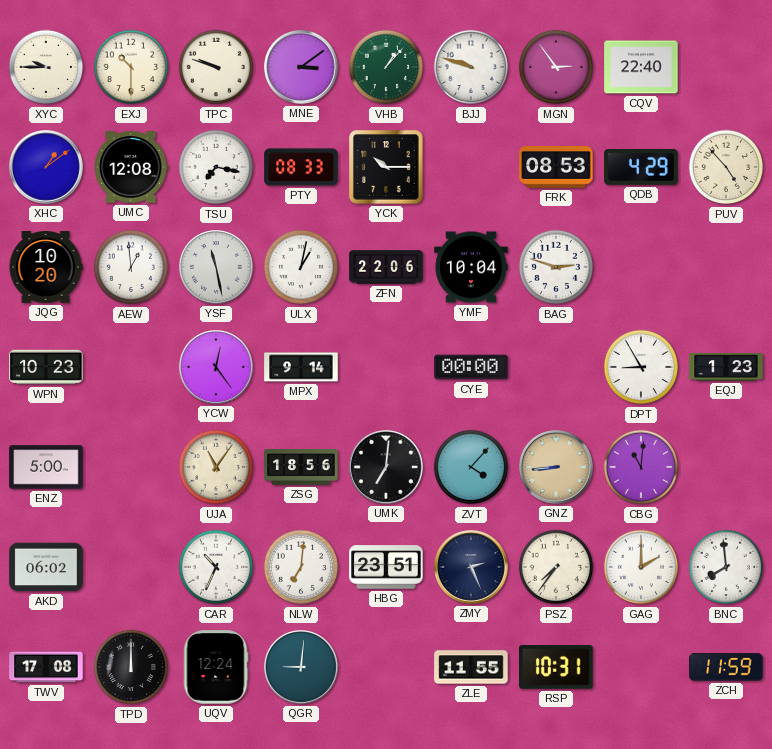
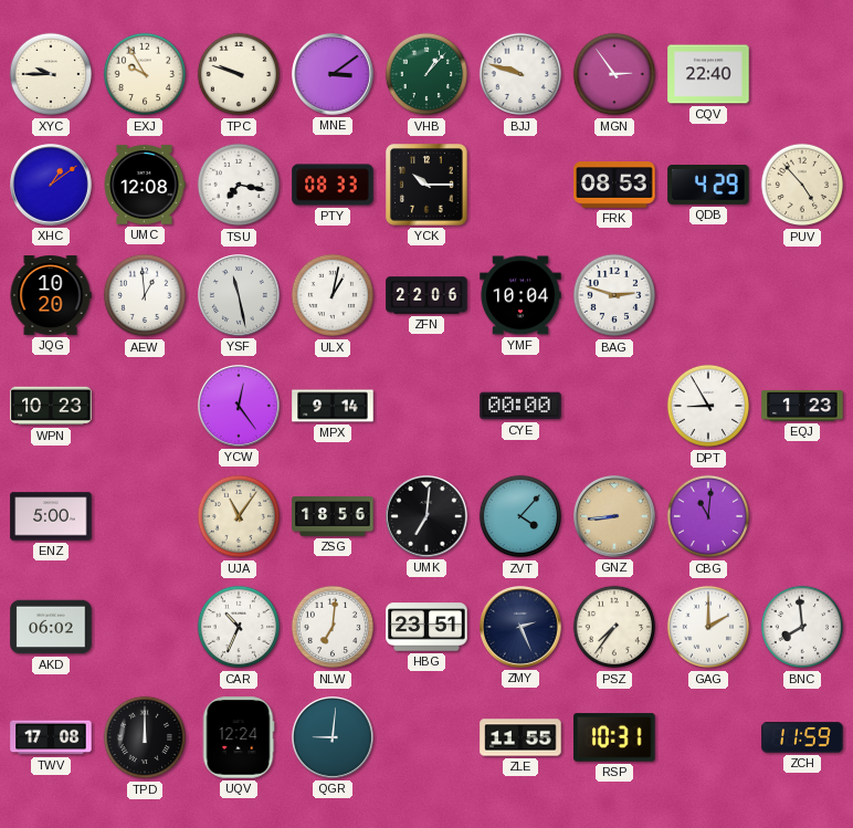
EXJ: 10:30 -> 9:55 (145, 74)
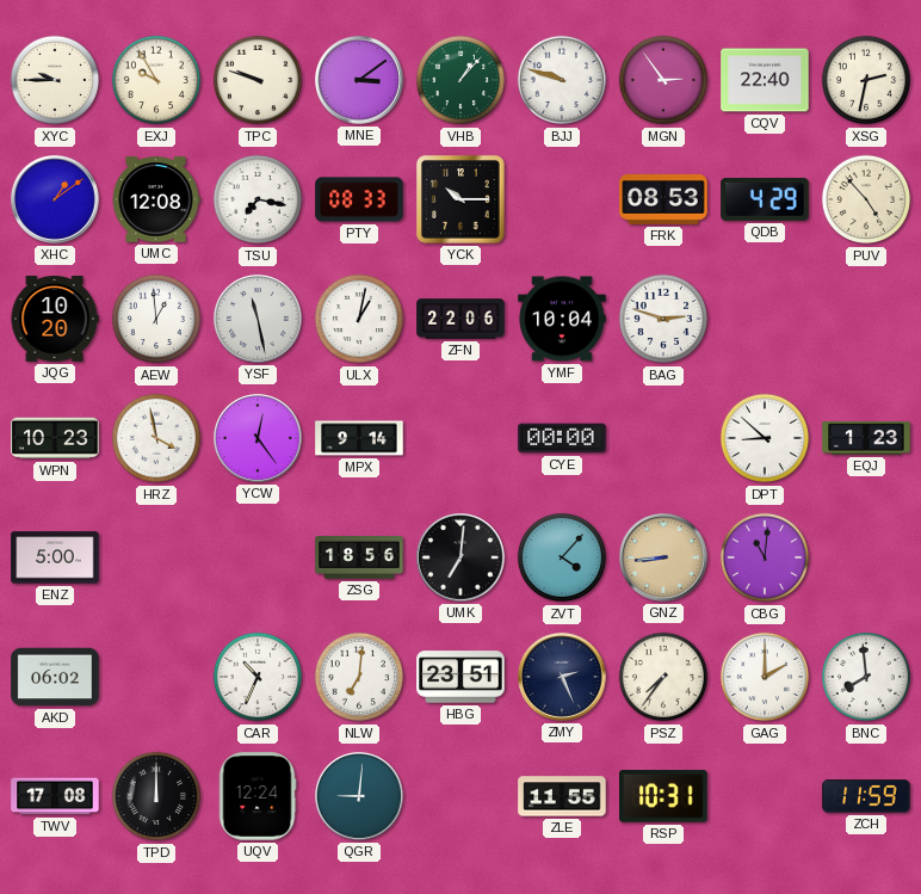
XSG: none -> 2:32 (866, 80)
HRZ: none -> 3:58 (156, 438)
DPT: 8:55 -> 8:52 (765, 438)
UJA: 11:06 -> none (239, 516)
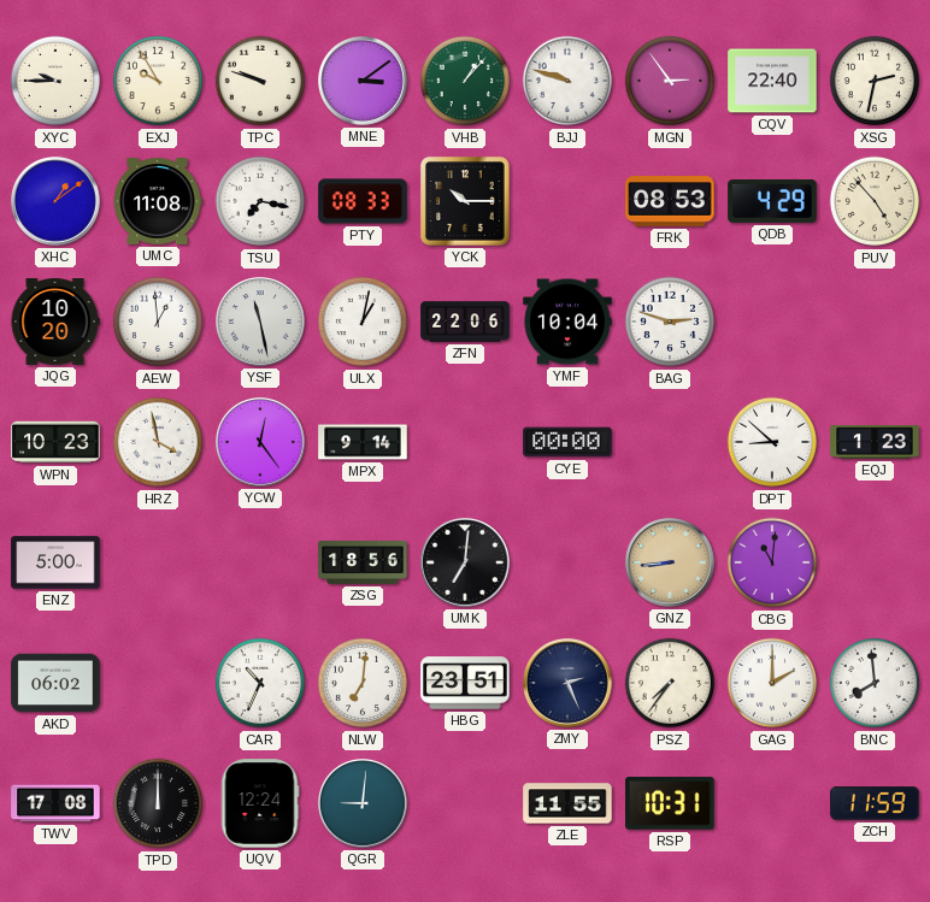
UMC: 12:08 -> 11:08 (158, 201)
ZVT: 4:07 -> none (562, 557)
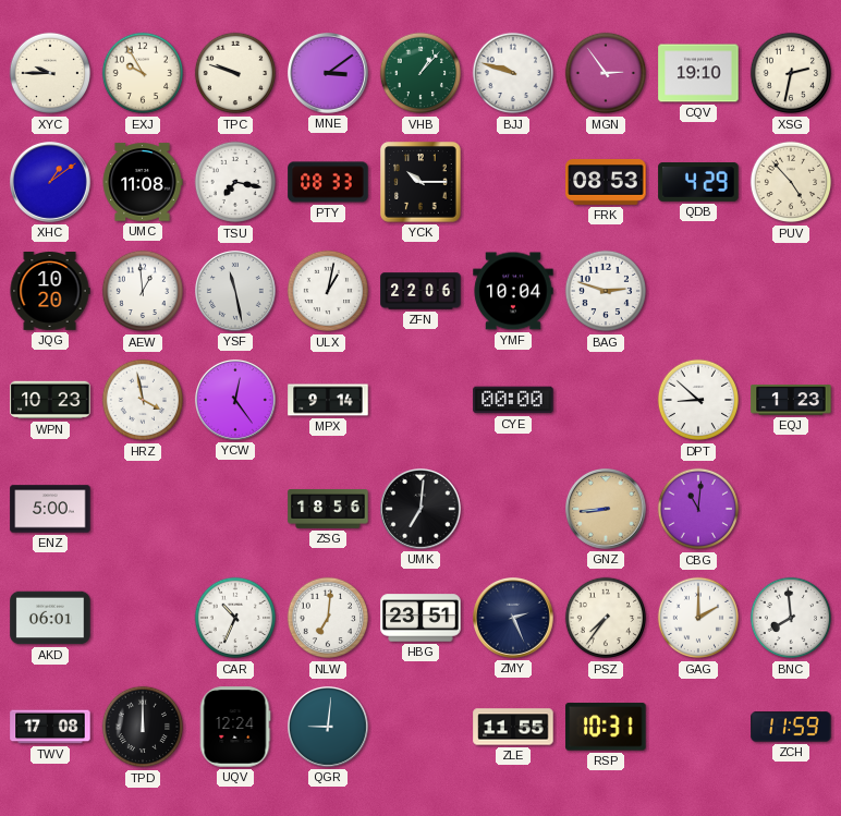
CQV: 22:40 -> 19:10 (698, 73)
AKD: 06:02 -> 06:01 (50, 618)
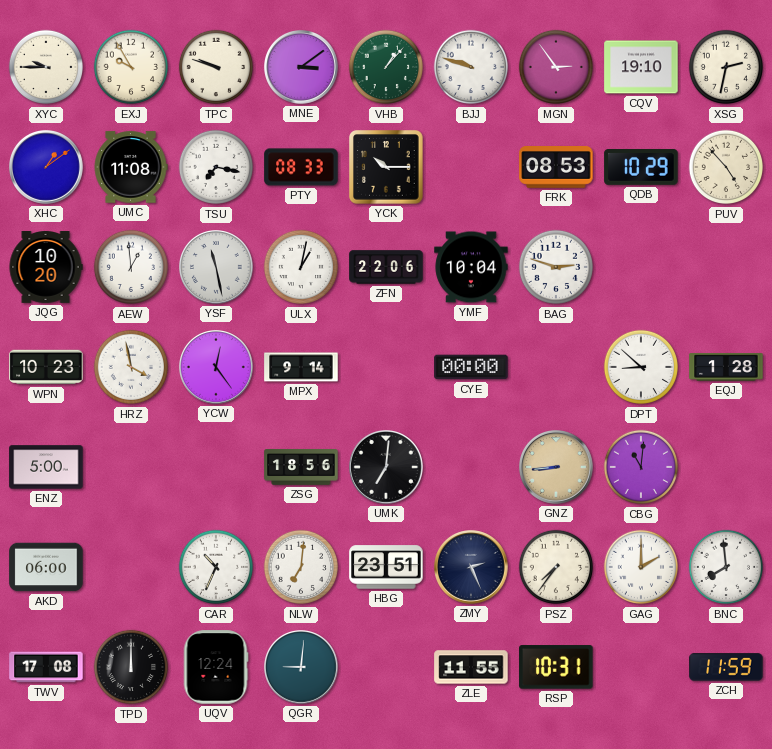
QDB: 4:29 -> 10:29 (641, 168)
EQJ: 1:23 -> 1:28 (726, 367)
AKD: 06:01 -> 06:00 (46, 567)
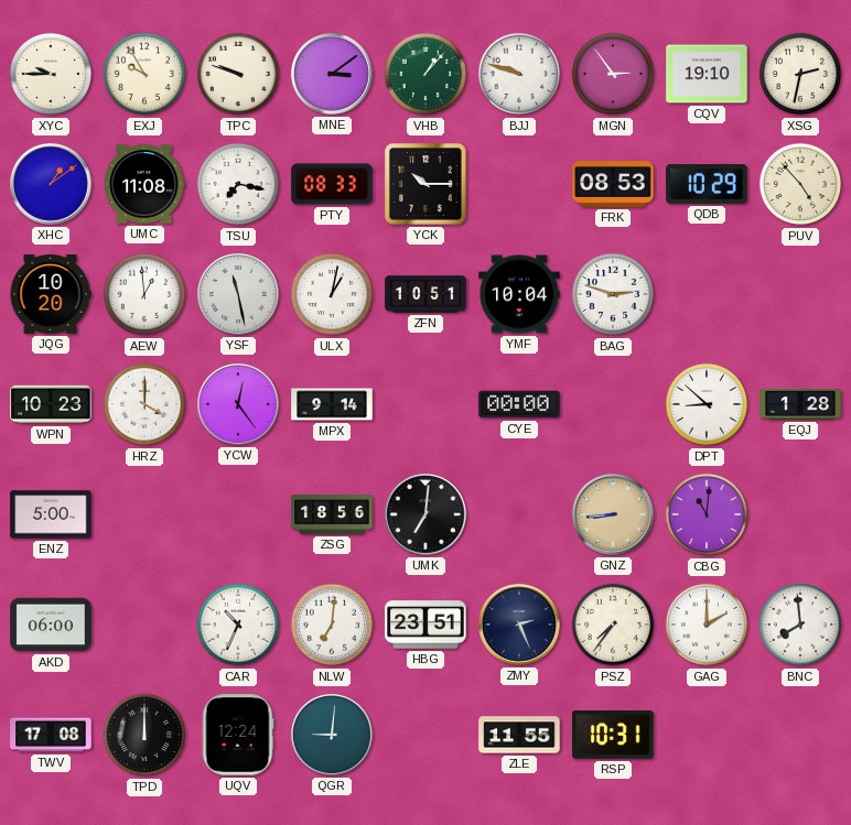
ZFN: 22:06 -> 10:51 (425, 294)
HRZ: 3:58 -> 4:00 (144, 404)
ZCH: 11:59 -> none (726, 667)
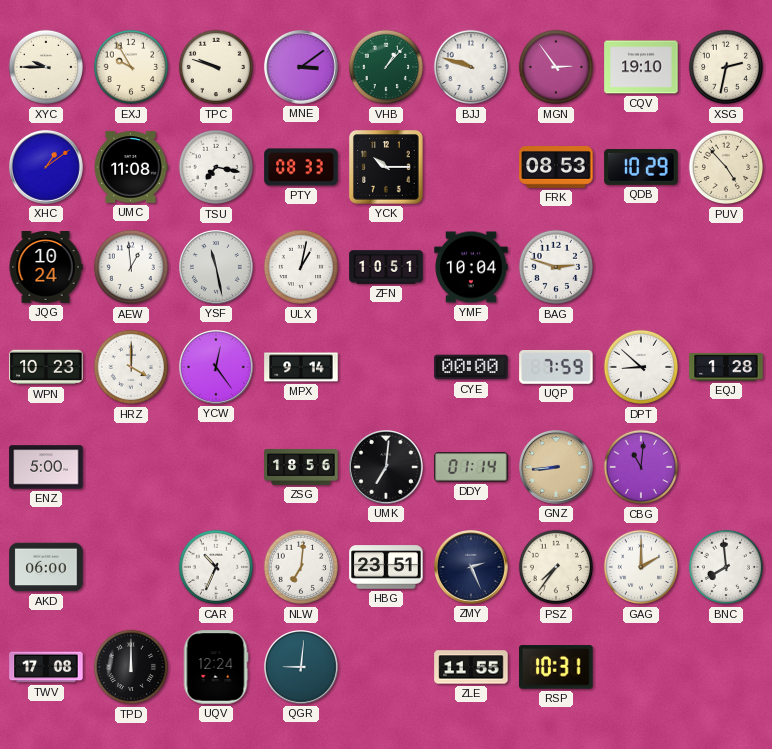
JQG: 10:20 -> 10:24 (46, 268)
UQP: none -> 7:59 (556, 368)
DDY: none -> 01:14 (471, 467)
